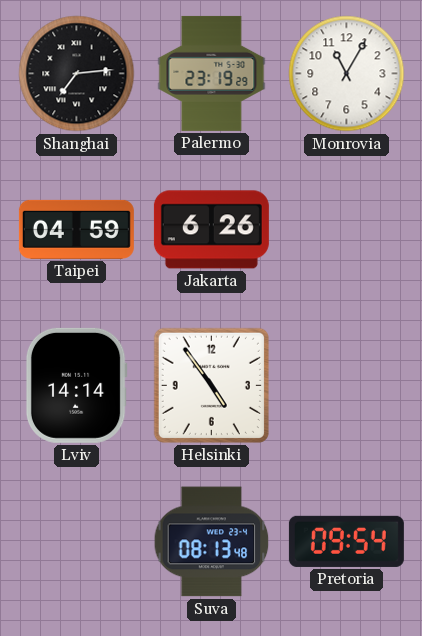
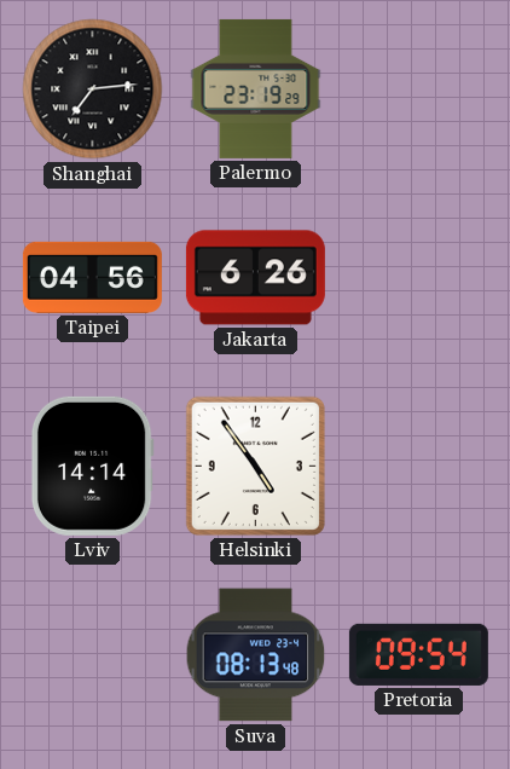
Monrovia: 11:05 -> none (347, 74)
Taipei: 04:59 -> 04:56 (92, 277)
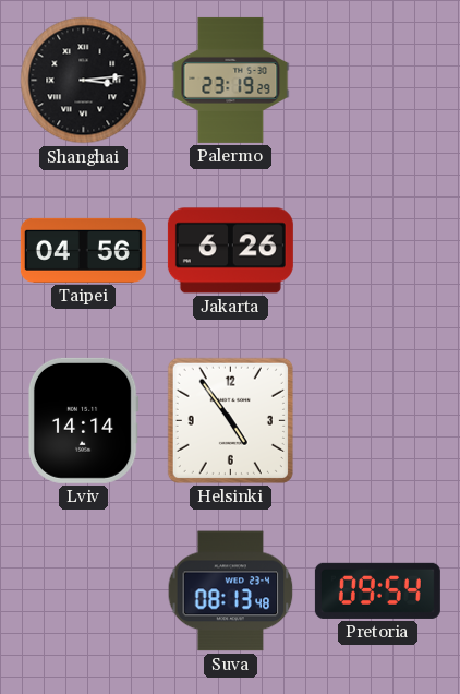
Shanghai: 7:14 -> 3:14 (84, 81)
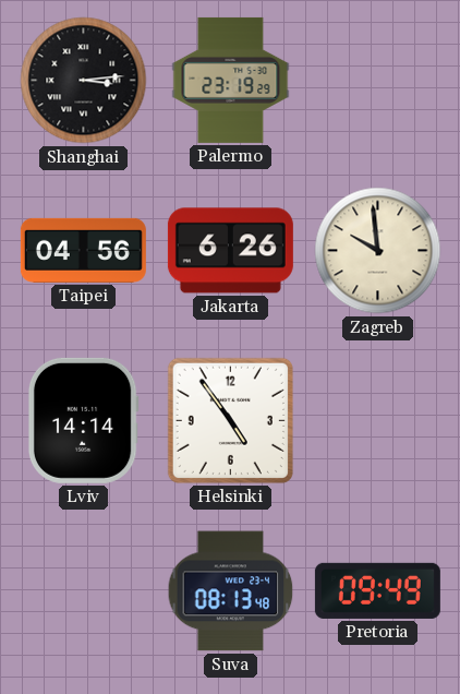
Zagreb: none -> 9:59 (378, 251)
Pretoria: 09:54 -> 09:49 (377, 590)
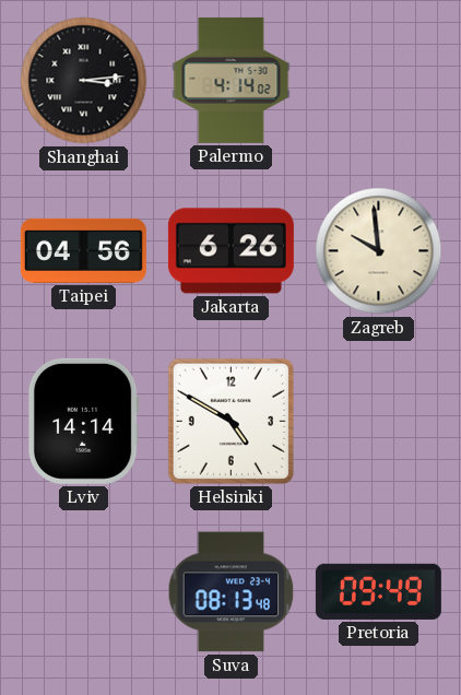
Palermo: 23:19 -> 4:14 (232, 80)
Helsinki: 4:54 -> 4:50 (230, 421)
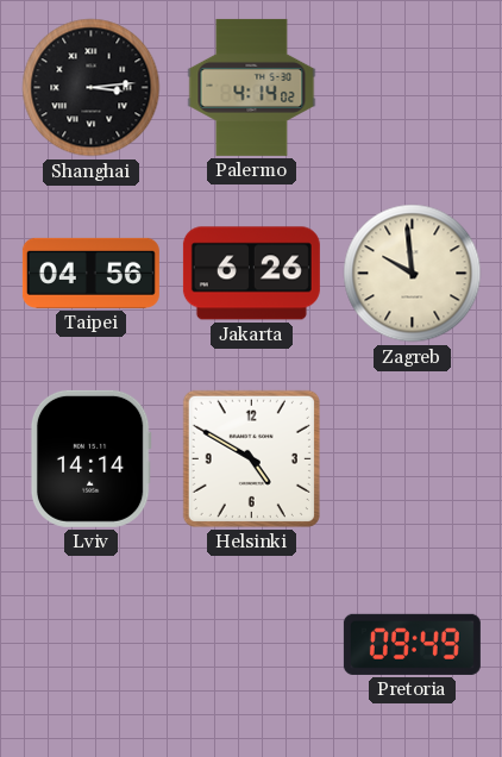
Suva: 08:13 -> none (232, 592)
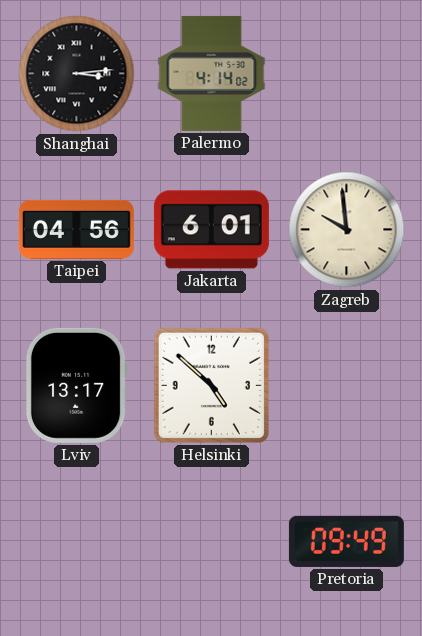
Jakarta: 6:26 -> 6:01 (211, 230)
Lviv: 14:14 -> 13:17 (76, 385)
Helsinki: 4:50 -> 4:52 (211, 385)
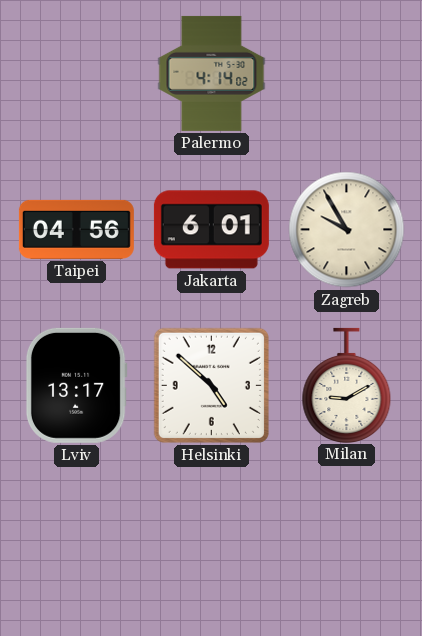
Shanghai: 3:14 -> none (77, 74)
Zagreb: 9:59 -> 9:55 (347, 230)
Milan: none -> 9:10 (347, 385)
Pretoria: 09:49 -> none (346, 541)
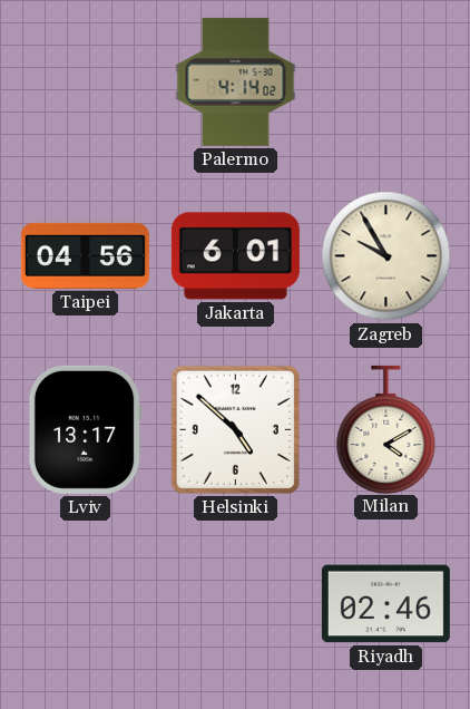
Milan: 9:10 -> 4:10 (386, 429)
Riyadh: none -> 02:46 (385, 604)
